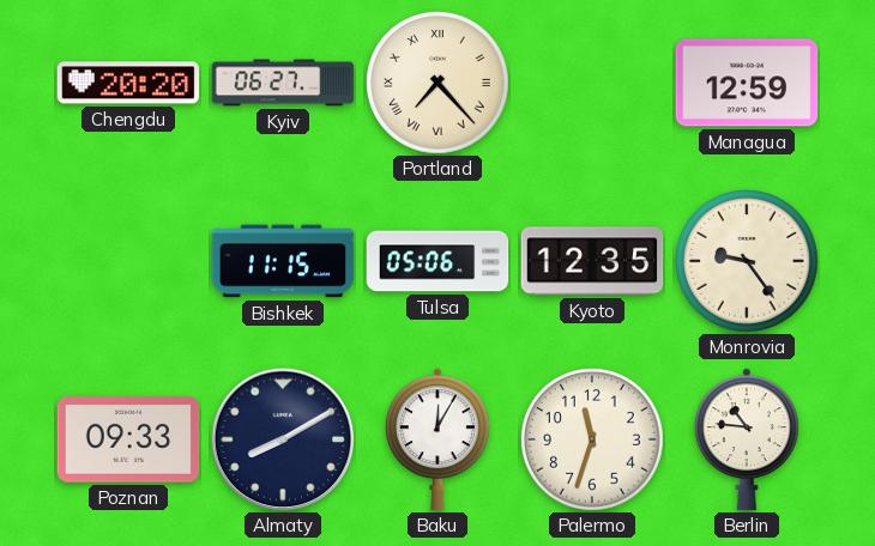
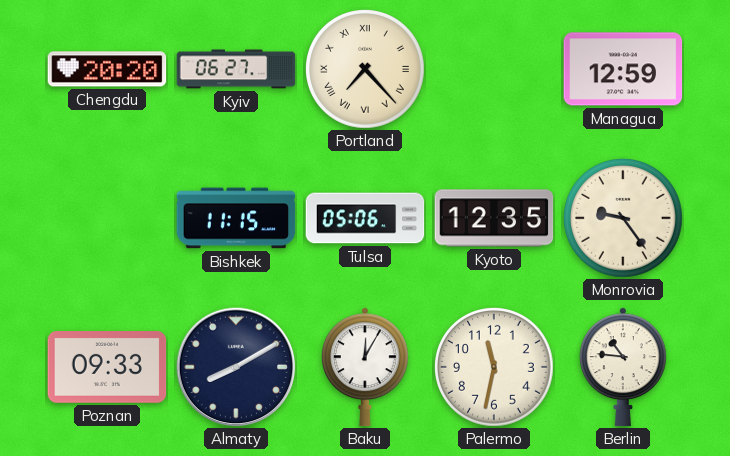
Palermo: 11:33 -> 11:32 (495, 368)
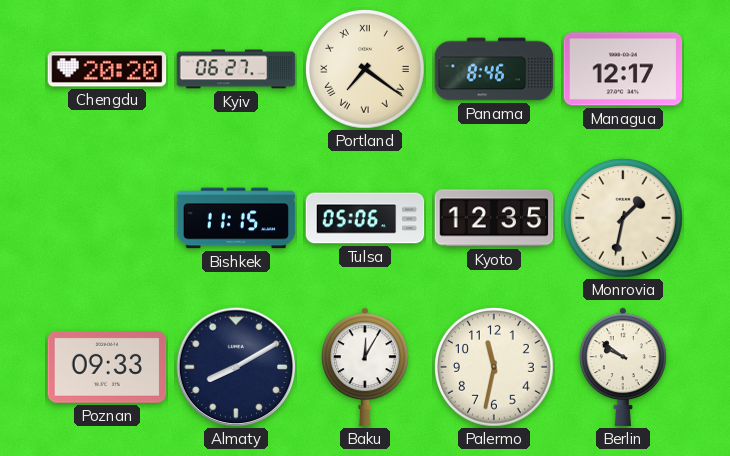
Portland: 7:23 -> 7:21 (366, 70)
Panama: none -> 8:46 (494, 69)
Managua: 12:59 -> 12:17 (623, 69)
Monrovia: 9:24 -> 1:32 (624, 219)
Berlin: 10:46 -> 9:51 (623, 367)
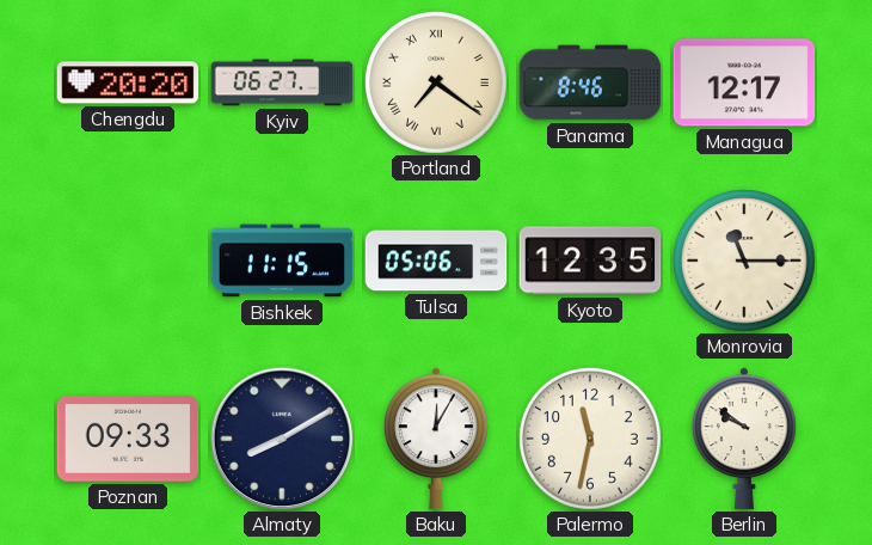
Monrovia: 1:32 -> 11:15 (745, 262)
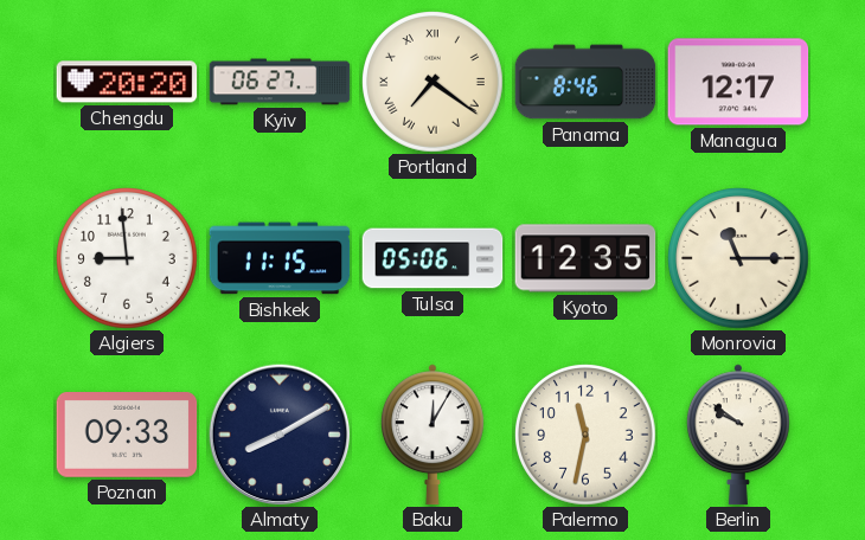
Algiers: none -> 8:59 (128, 259)
